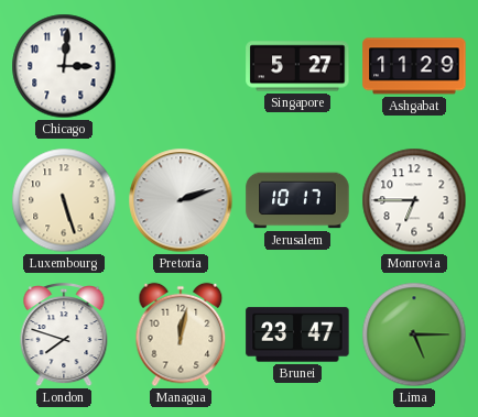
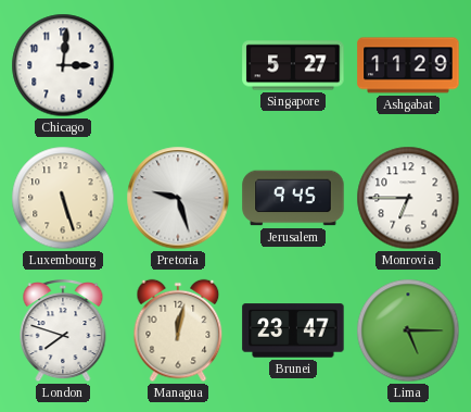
Pretoria: 2:12 -> 9:27 (178, 198)
Jerusalem: 10:17 -> 9:45 (293, 198)
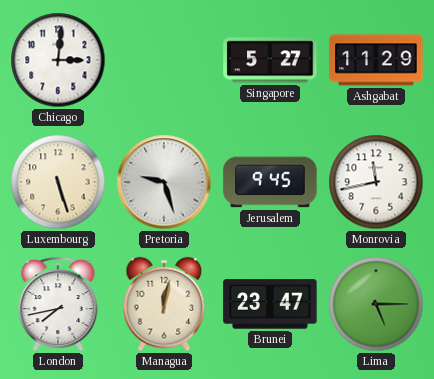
Monrovia: 6:45 -> 11:43 (376, 182)
London: 7:48 -> 7:43 (58, 305)
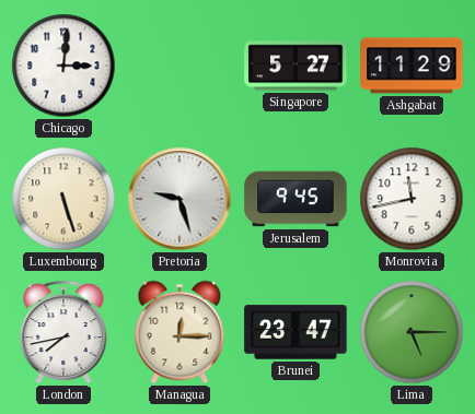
Managua: 12:02 -> 12:15 (179, 332)
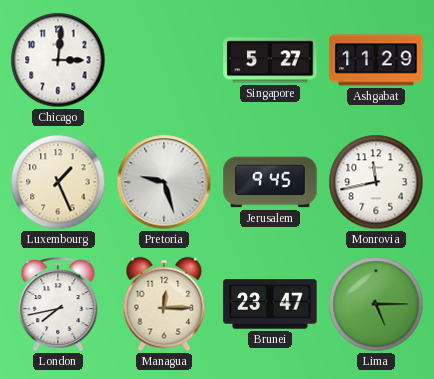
Luxembourg: 5:27 -> 1:26 (58, 182)
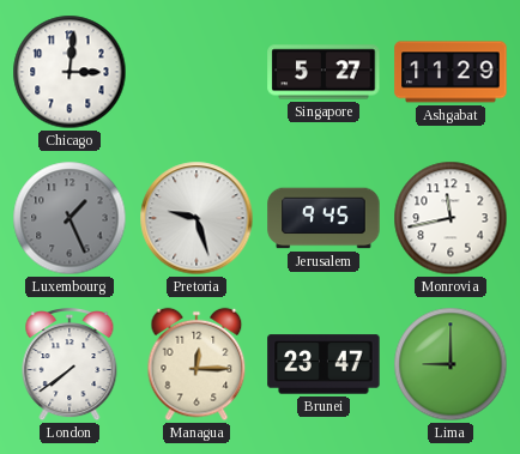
Luxembourg dial: cream -> grey (69, 218)
London: 7:43 -> 7:39 (69, 365)
Lima: 5:15 -> 9:00 (451, 364)
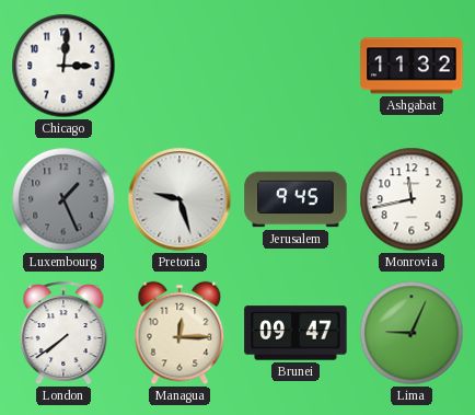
Singapore: 5:27 -> none (324, 72)
Ashgabat: 11:29 -> 11:32 (412, 66)
Brunei: 23:47 -> 09:47 (296, 333)
Lima: 9:00 -> 9:04 (412, 333)
